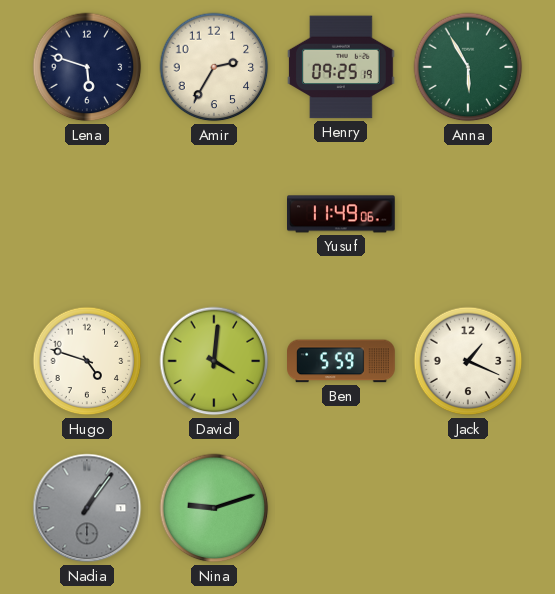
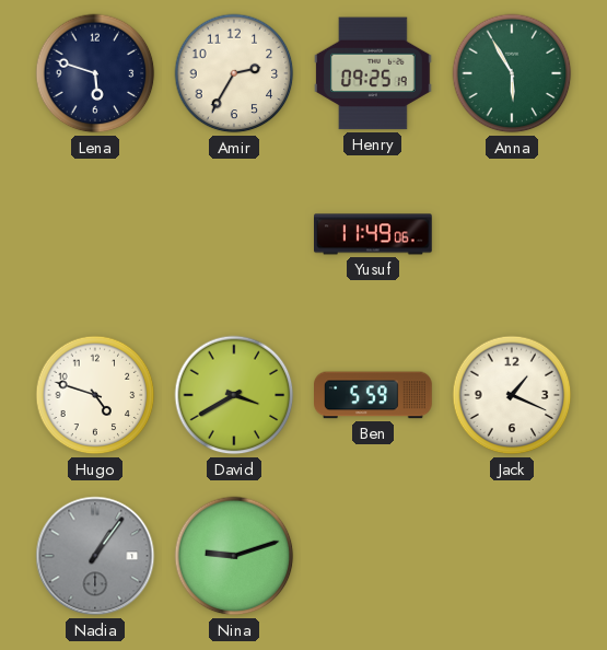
David: 4:01 -> 3:40 (234, 395)
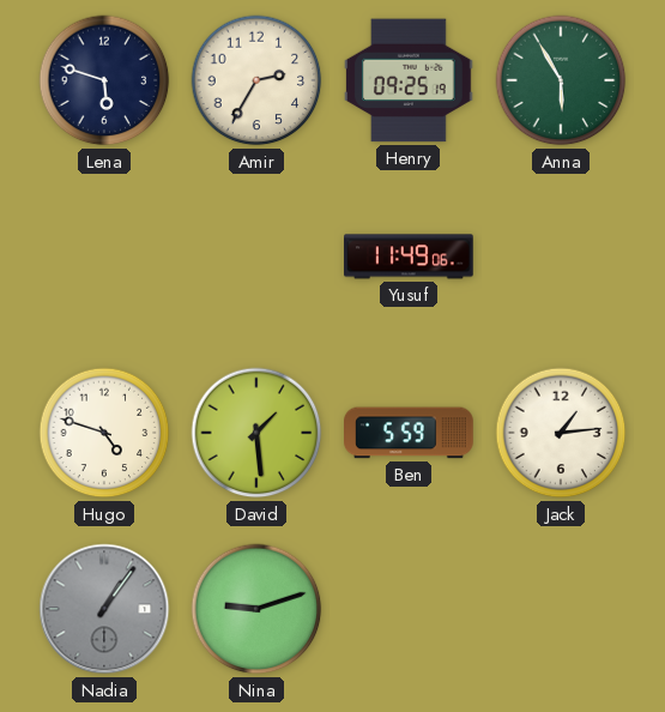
David: 3:40 -> 1:29 (256, 433)
Jack: 1:19 -> 1:14 (561, 433)
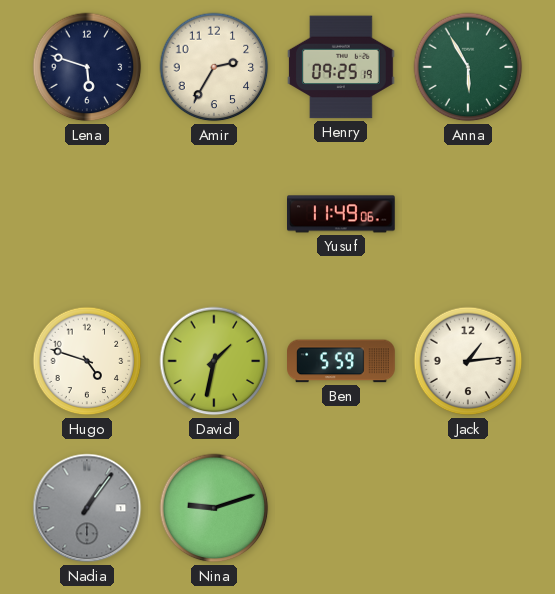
David: 1:29 -> 1:32 (214, 361)
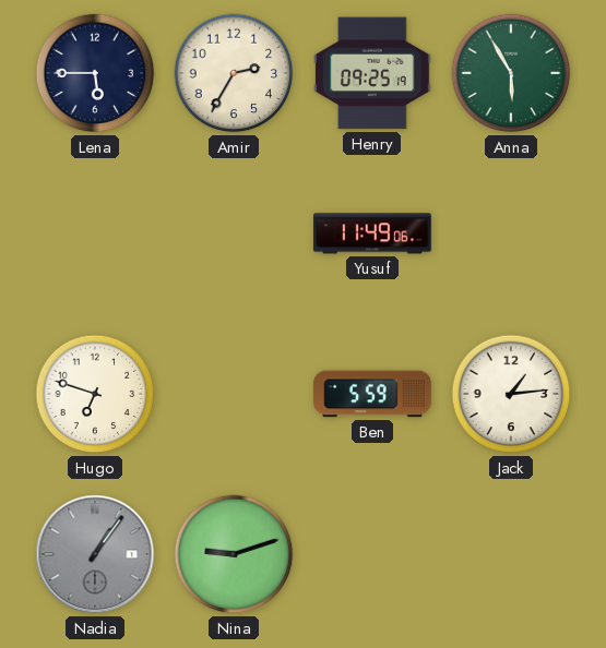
Lena: 5:48 -> 5:45 (95, 73)
Hugo: 4:48 -> 6:48 (95, 394)
David: 1:32 -> none (214, 361)
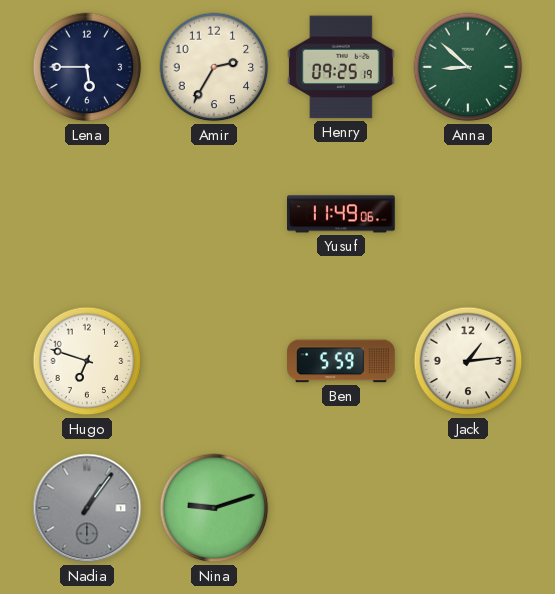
Anna: 5:55 -> 8:52 (468, 67)
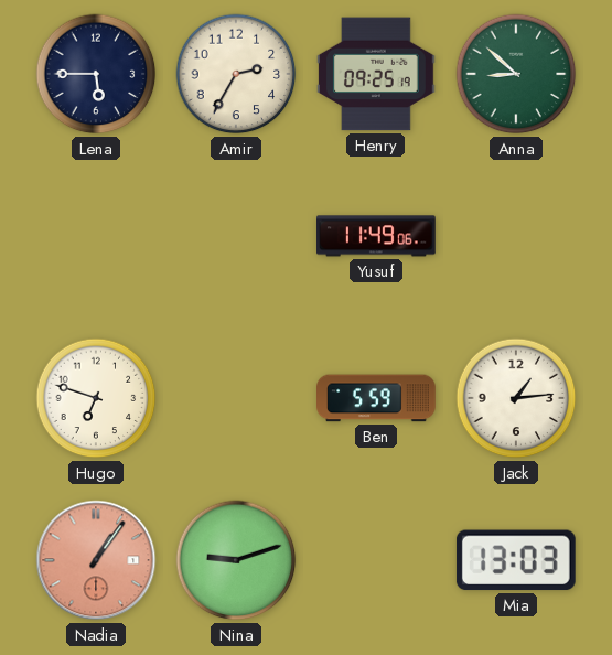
Nadia dial: grey -> salmon (96, 560)
Mia: none -> 13:03 (516, 560)
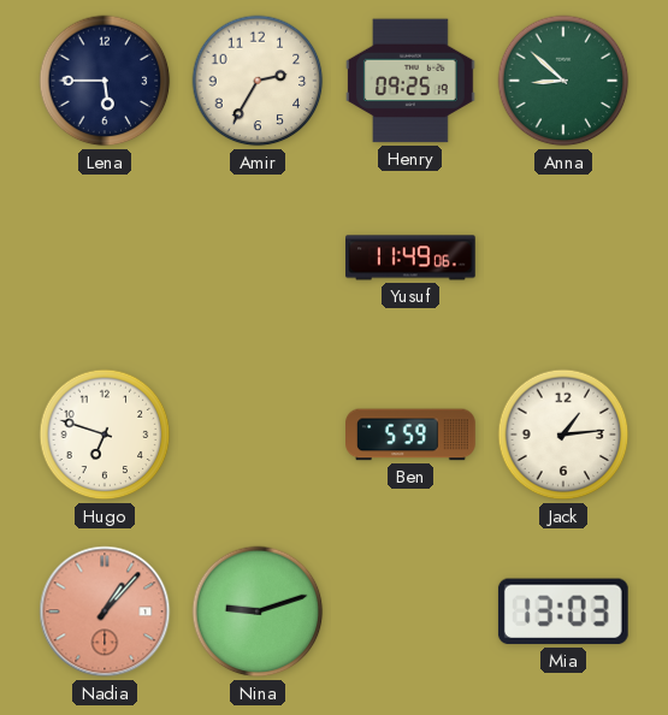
Nadia: 1:06 -> 1:07 (105, 611)
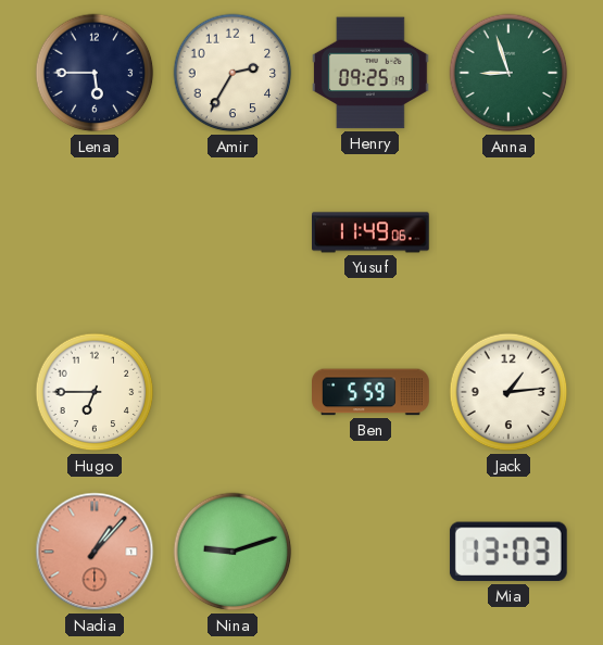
Anna: 8:52 -> 8:57 (508, 73)
Hugo: 6:48 -> 6:45 (95, 392)
